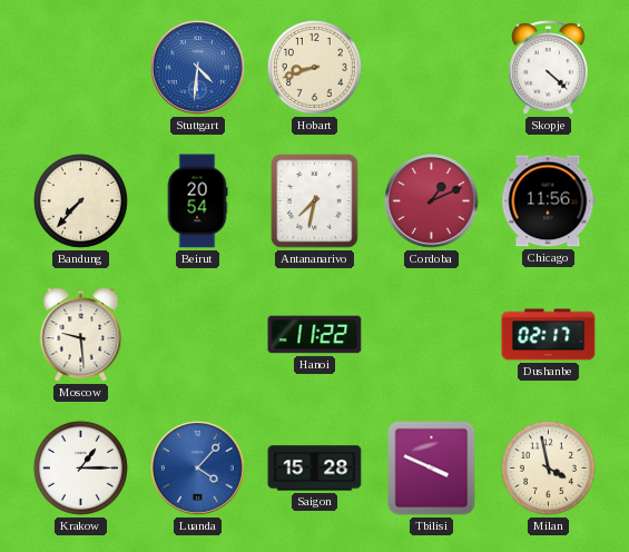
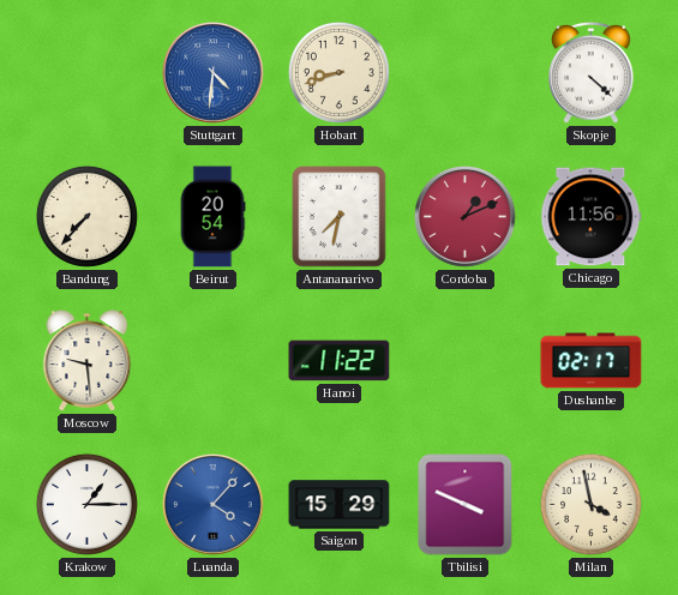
Saigon: 15:28 -> 15:29 (340, 505)
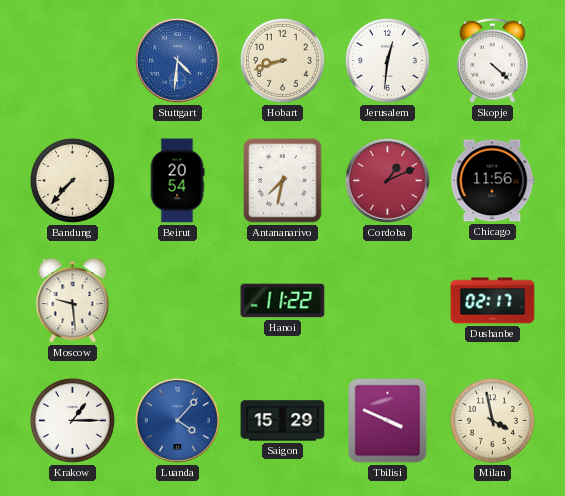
Jerusalem: none -> 12:31 (387, 60)
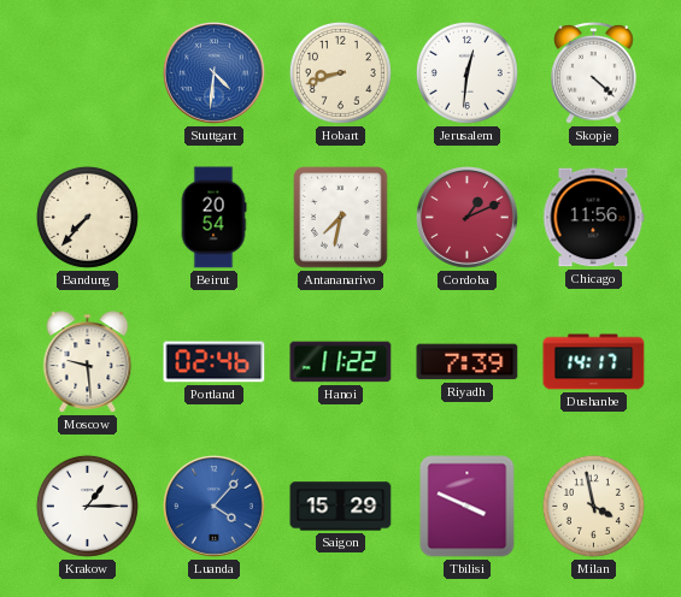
Portland: none -> 02:46 (215, 362)
Riyadh: none -> 7:39 (468, 362)
Dushanbe: 02:17 -> 14:17 (594, 362)
